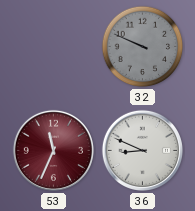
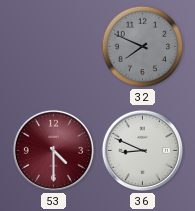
32: 9:49 -> 7:49 (143, 47)
53: 11:34 -> 4:30 (53, 150)
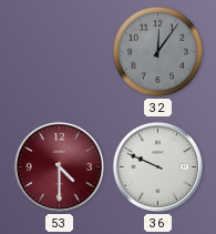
32: 7:49 -> 12:06 (158, 52)
36: 8:49 -> 9:49 (157, 166)
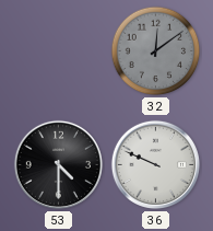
32: 12:06 -> 12:09 (156, 51)
53 dial: burgundy -> black (58, 164)
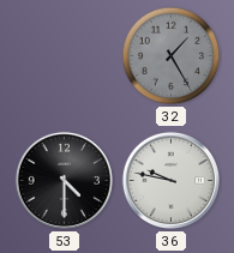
32: 12:09 -> 1:25 (172, 56)
36: 9:49 -> 9:47 (170, 180)
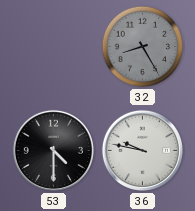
32: 1:25 -> 8:25 (143, 47)
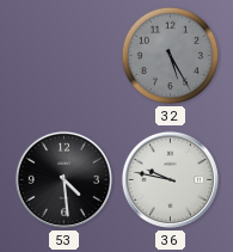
32: 8:25 -> 5:25 (171, 56)
53: 4:30 -> 4:29 (63, 179)
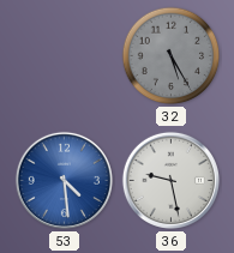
53 dial: black -> blue (64, 180)
36: 9:47 -> 9:28 (170, 180)
